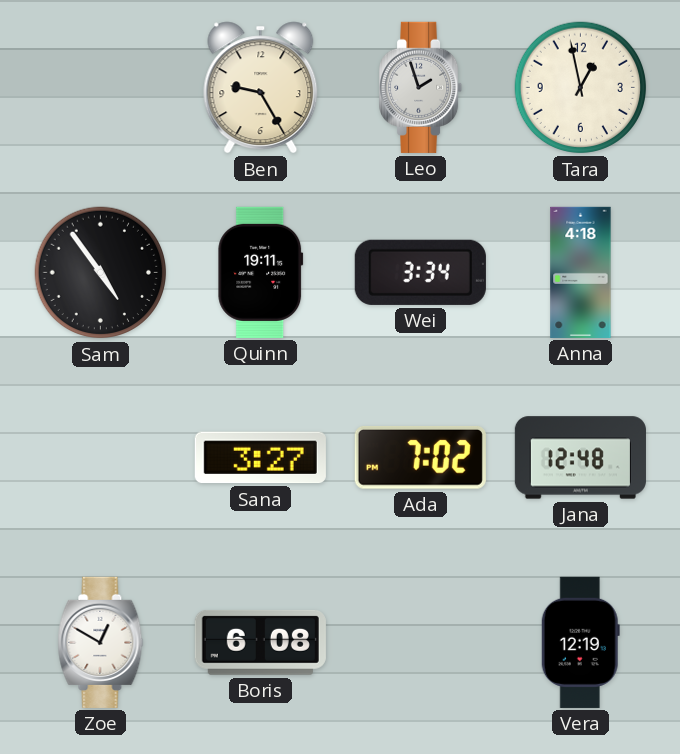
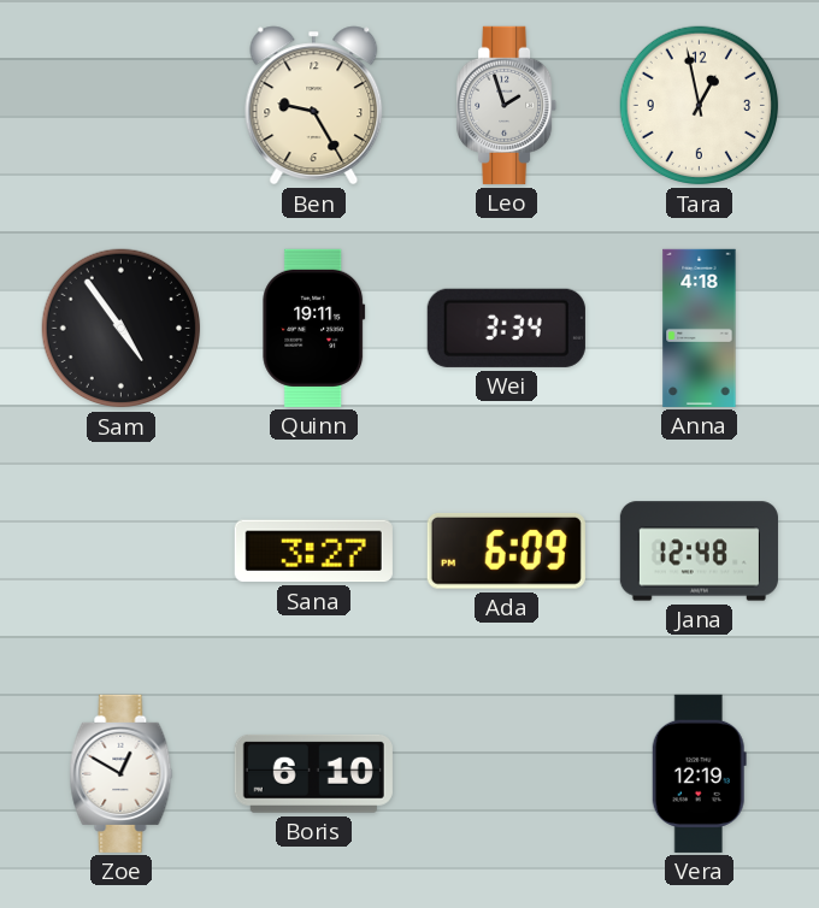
Ada: 7:02 -> 6:09 (506, 550)
Boris: 6:08 -> 6:10 (313, 773)
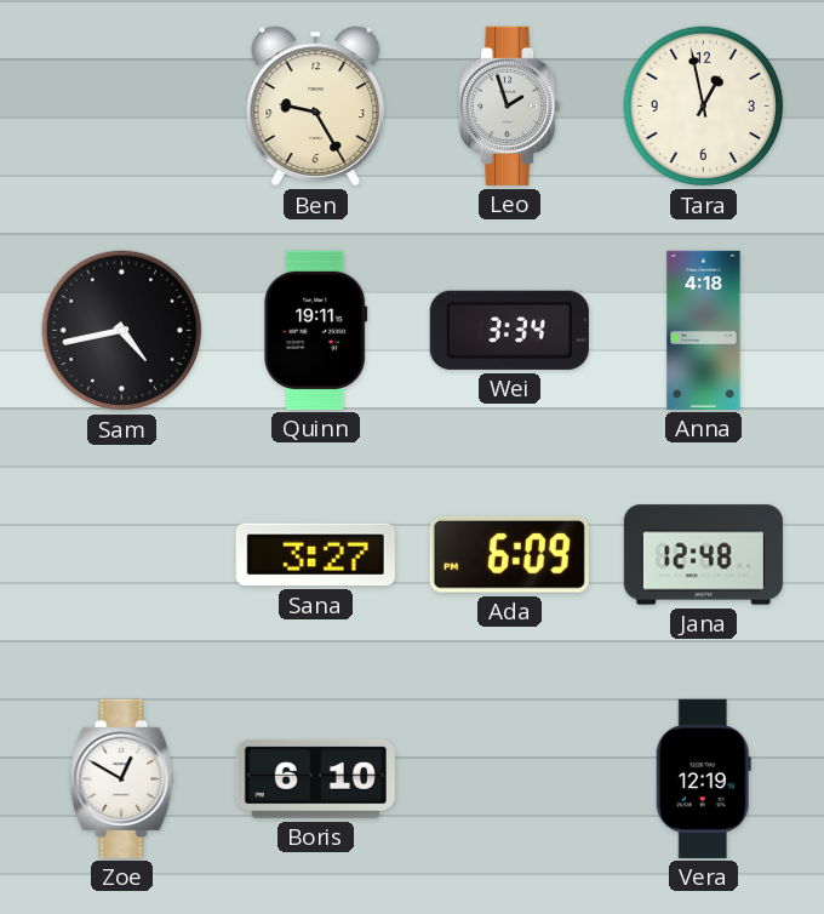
Sam: 4:54 -> 4:43 (122, 331)
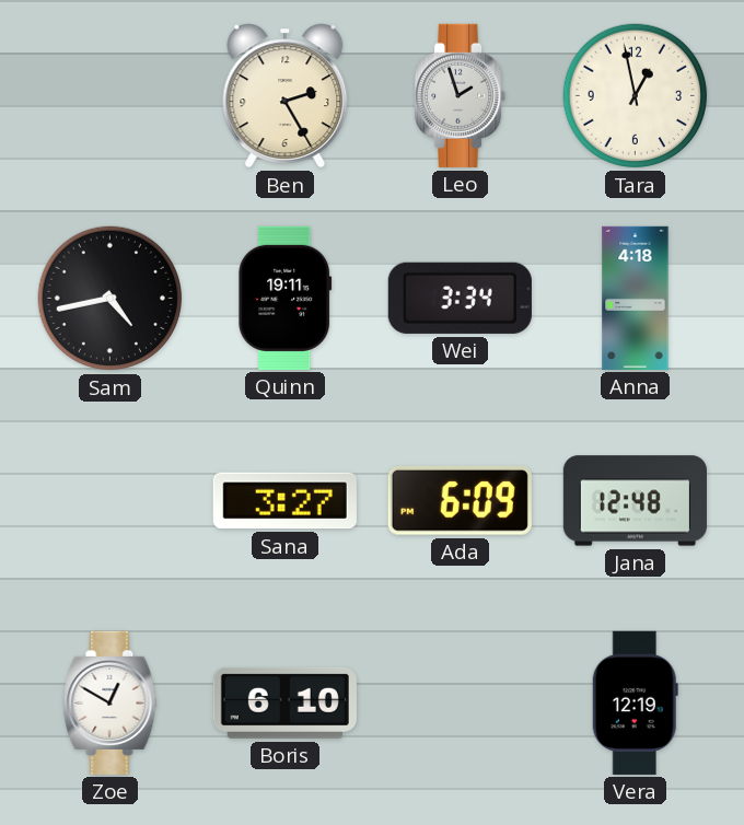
Ben: 9:25 -> 2:25 (286, 96)
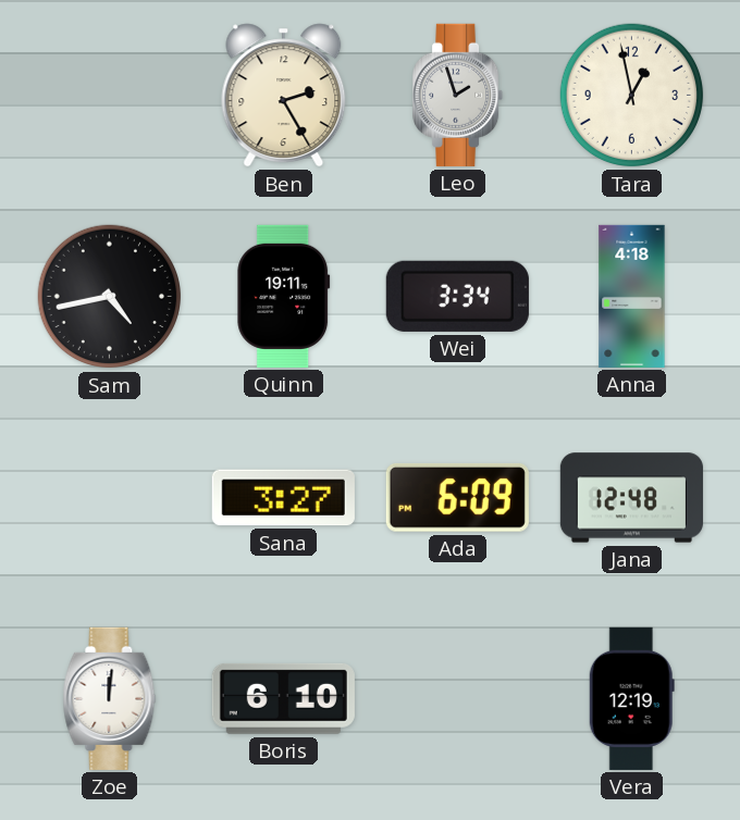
Zoe: 12:50 -> 12:01 (110, 698)
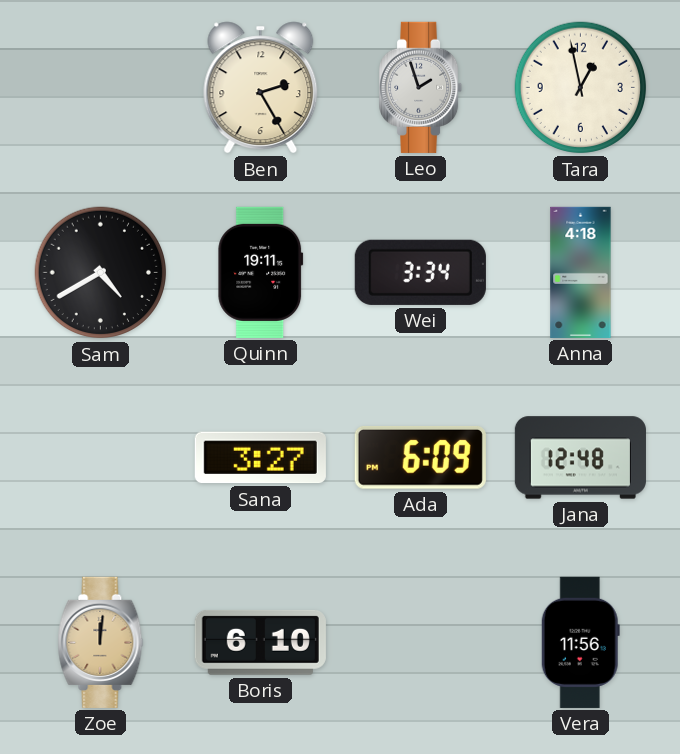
Sam: 4:43 -> 4:40 (101, 273)
Zoe dial: white -> champagne (101, 642)
Vera: 12:19 -> 11:56 (580, 642)
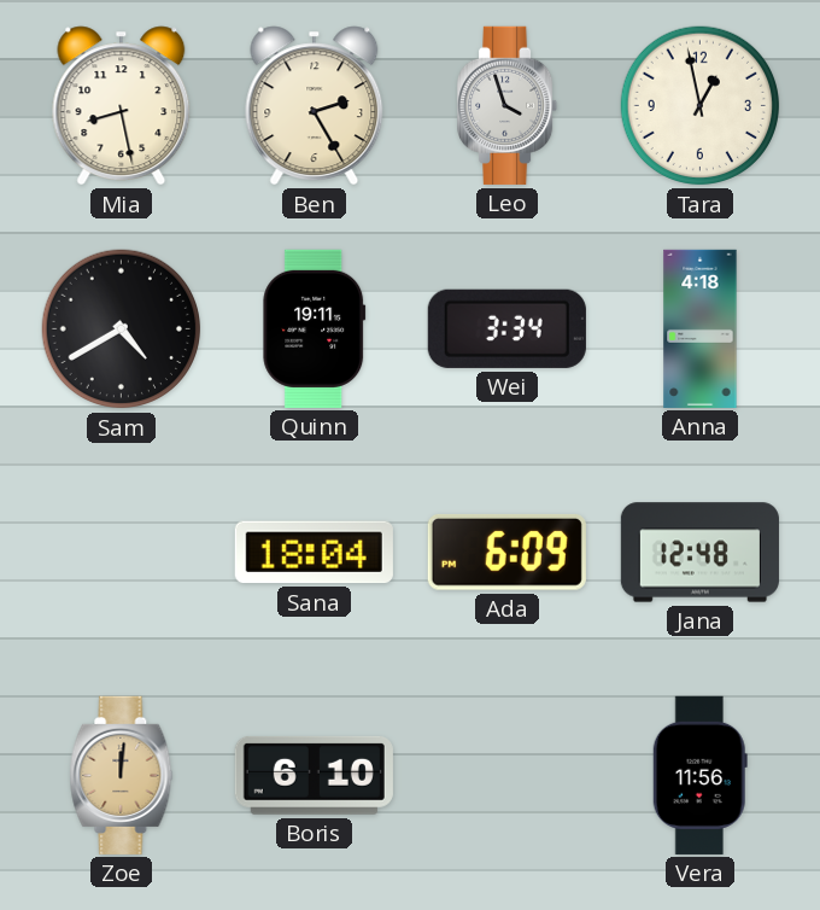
Mia: none -> 8:28 (122, 106)
Leo: 1:57 -> 3:57 (508, 105)
Sana: 3:27 -> 18:04 (314, 553)
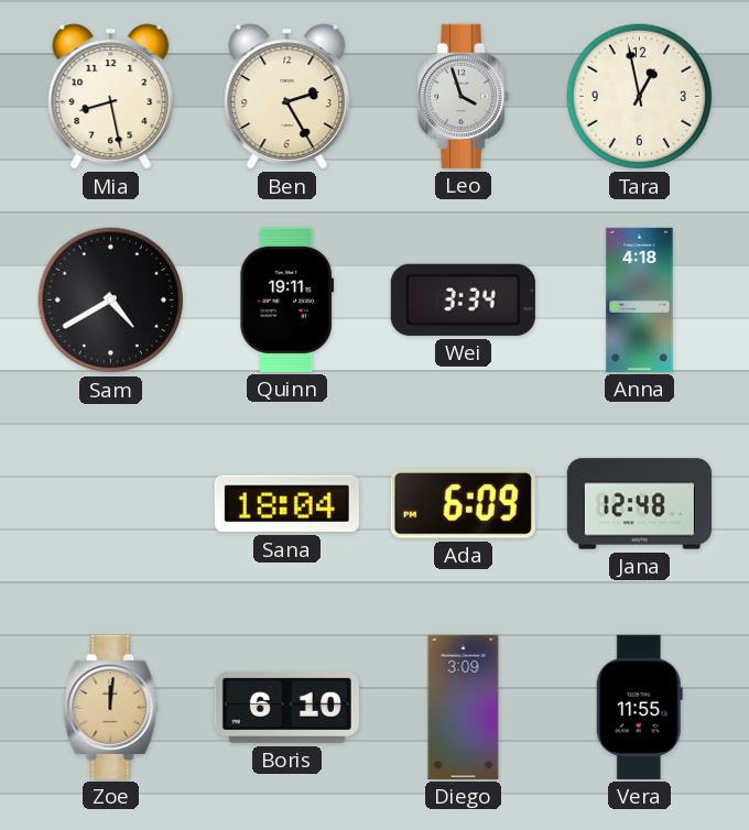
Diego: none -> 3:09 (464, 707)
Vera: 11:56 -> 11:55 (639, 707)
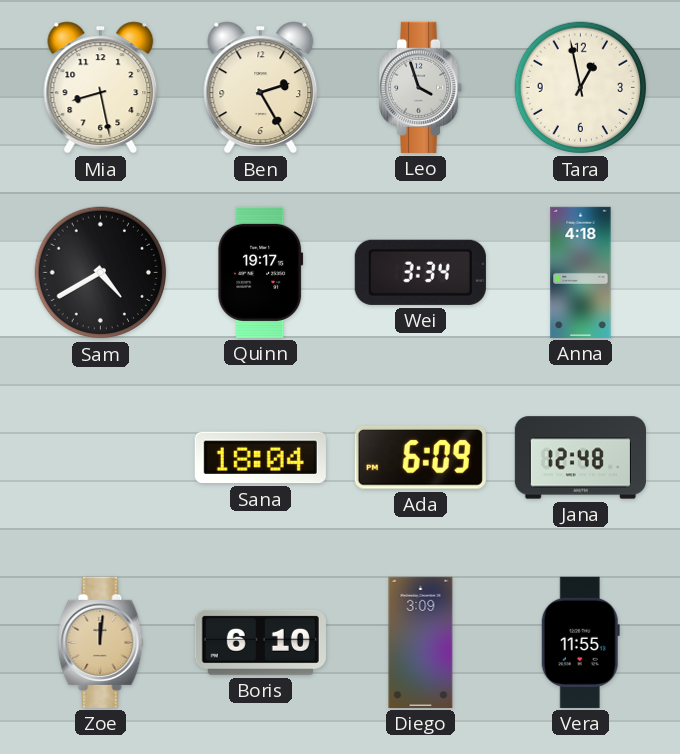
Quinn: 19:11 -> 19:17 (261, 272)
